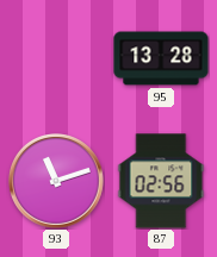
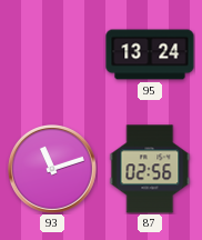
95: 13:28 -> 13:24 (150, 54)
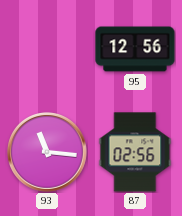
95: 13:24 -> 12:56 (135, 49)
93: 11:12 -> 11:16 (48, 153)
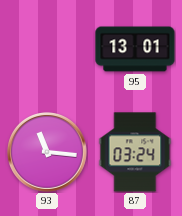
95: 12:56 -> 13:01 (135, 49)
87: 02:56 -> 03:24 (135, 152)
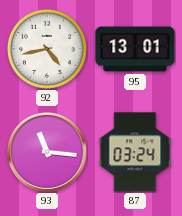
92: none -> 4:43 (47, 49)
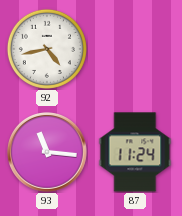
95: 13:01 -> none (135, 49)
87: 03:24 -> 11:24 (135, 152)
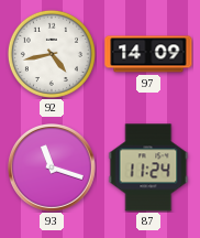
97: none -> 14:09 (148, 54)
93: 11:16 -> 11:18 (53, 169)
